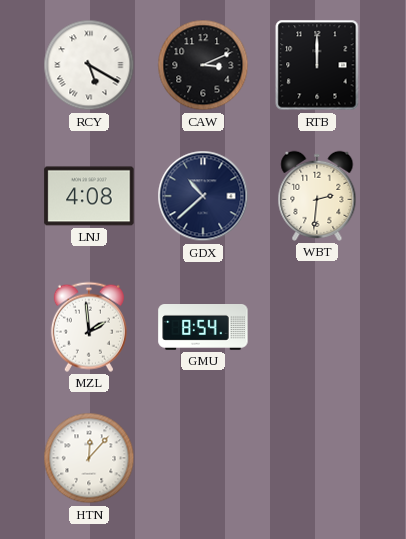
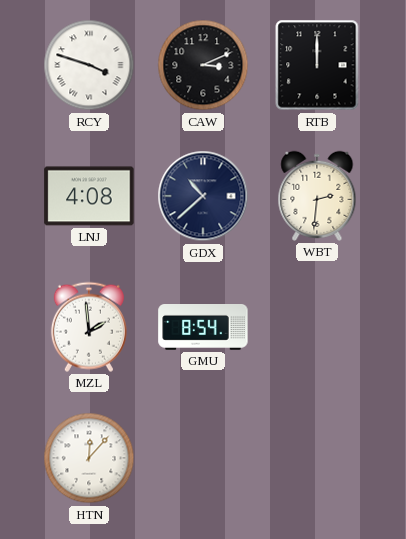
RCY: 5:20 -> 3:48 (89, 65)
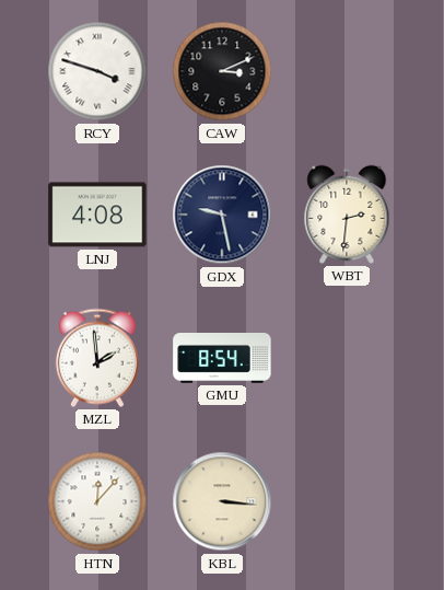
RTB: 12:00 -> none (317, 65)
GDX: 10:38 -> 9:28 (222, 215)
KBL: none -> 3:16 (222, 501)
